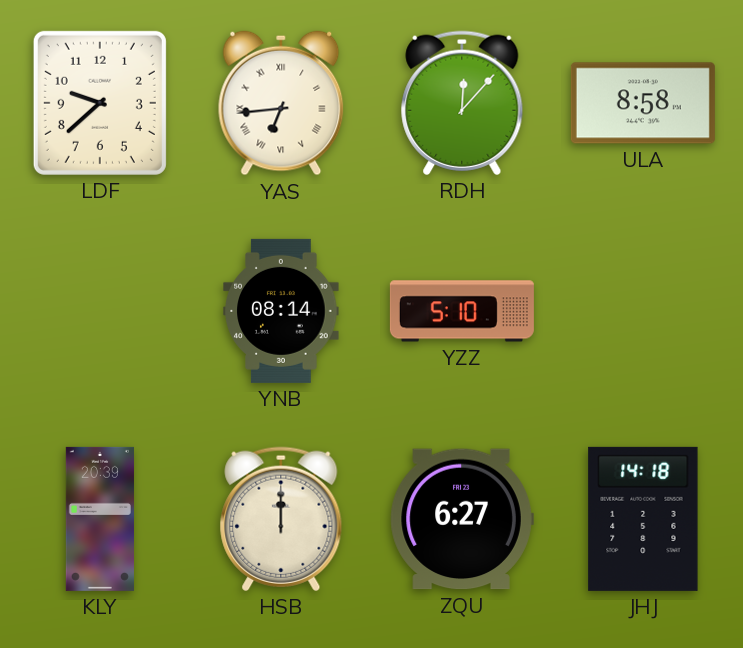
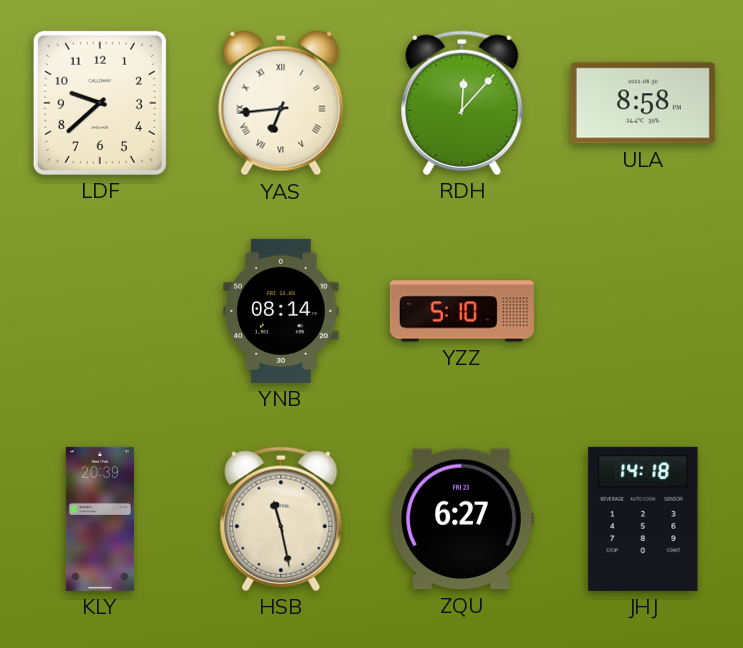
HSB: 12:00 -> 11:28 (281, 519)
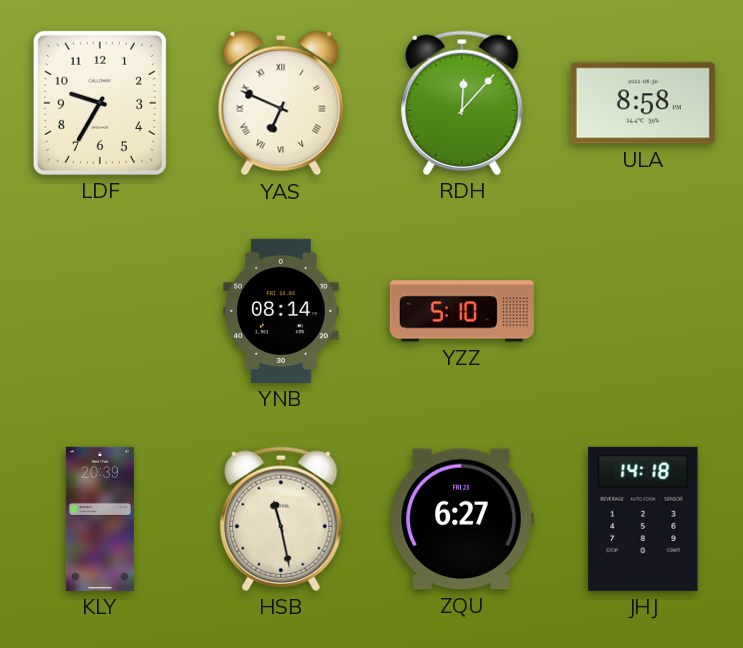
LDF: 9:38 -> 9:35 (100, 103)
YAS: 6:44 -> 6:49 (281, 103)
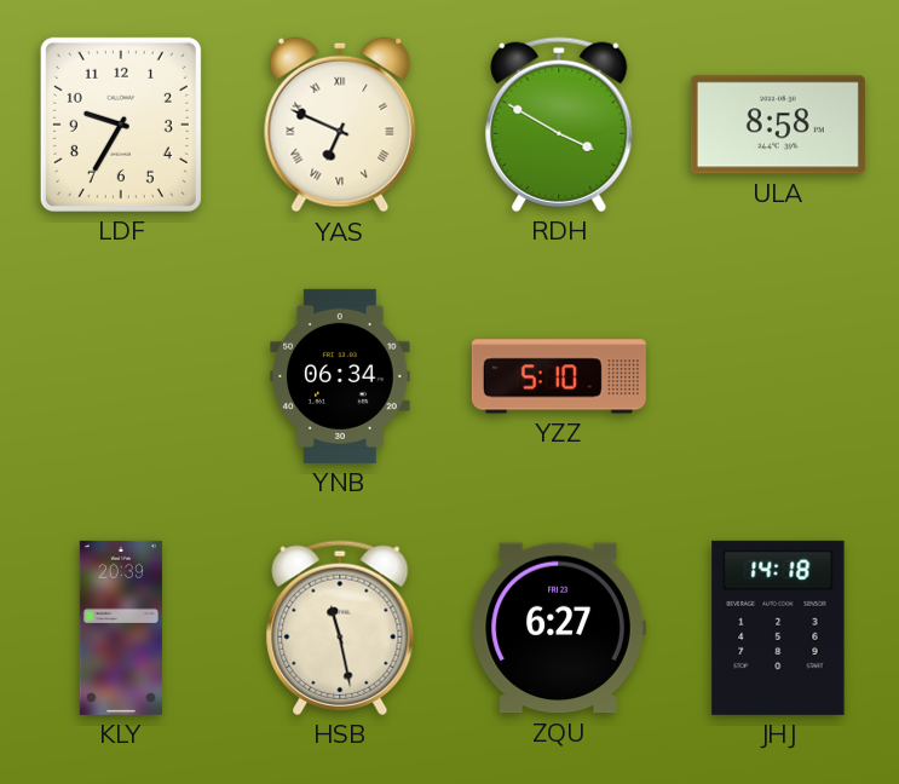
RDH: 12:07 -> 3:50 (559, 125)
YNB: 08:14 -> 06:34 (340, 376)
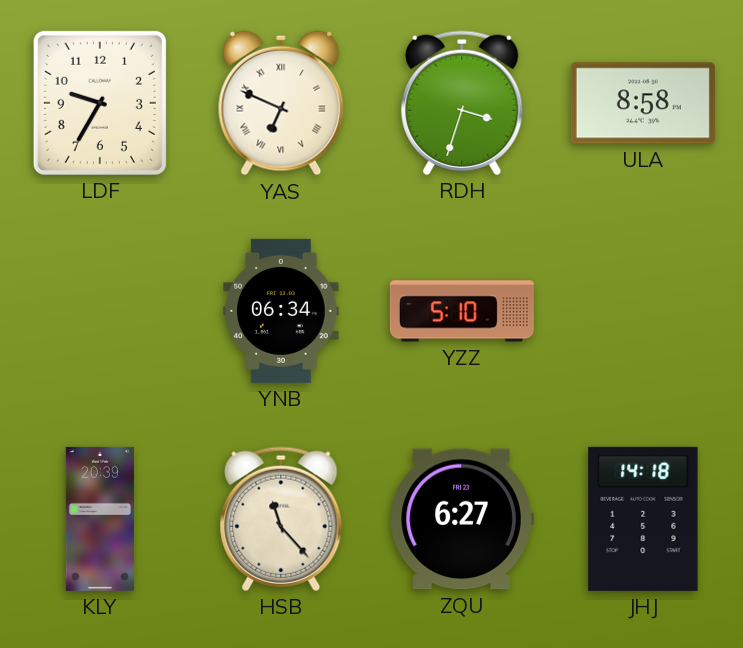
RDH: 3:50 -> 3:33 (462, 103)
HSB: 11:28 -> 11:23 (281, 519)
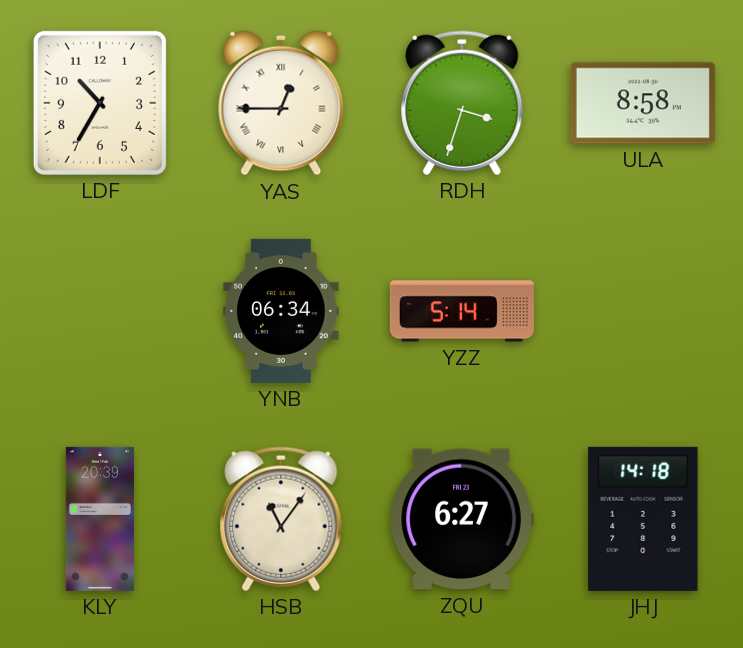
LDF: 9:35 -> 10:35 (100, 103)
YAS: 6:49 -> 12:45 (281, 103)
YZZ: 5:10 -> 5:14 (462, 311)
HSB: 11:23 -> 11:06 (281, 519)
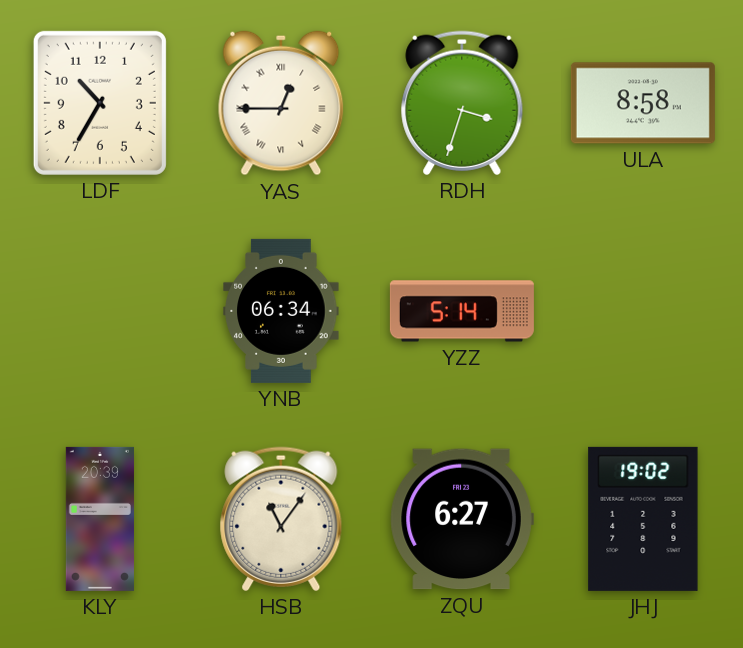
JHJ: 14:18 -> 19:02 (643, 519)
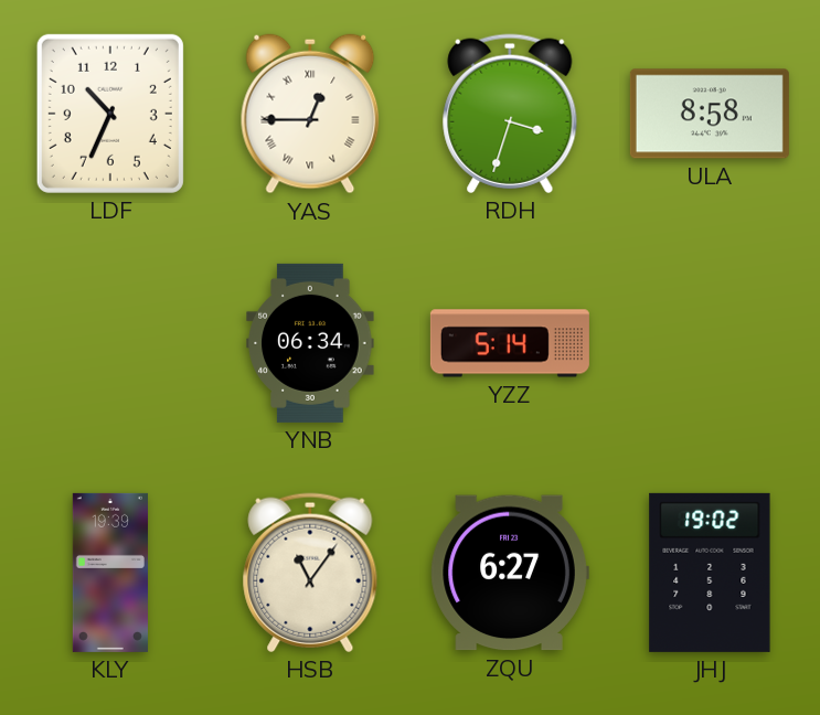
LDF: 10:35 -> 10:34 (110, 114)
KLY: 20:39 -> 19:39 (110, 573)
